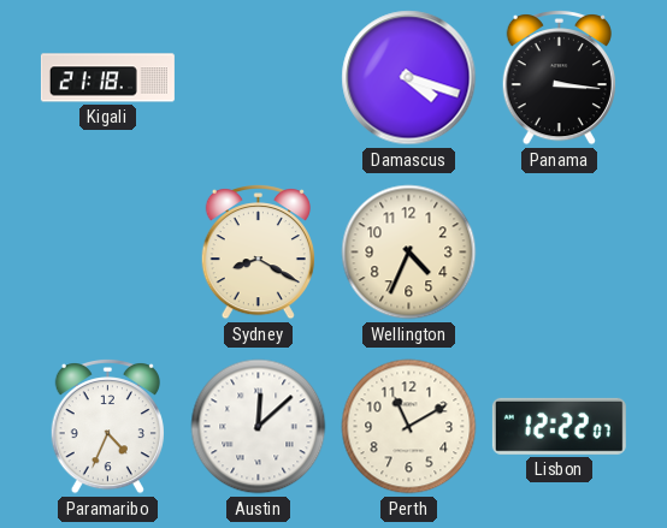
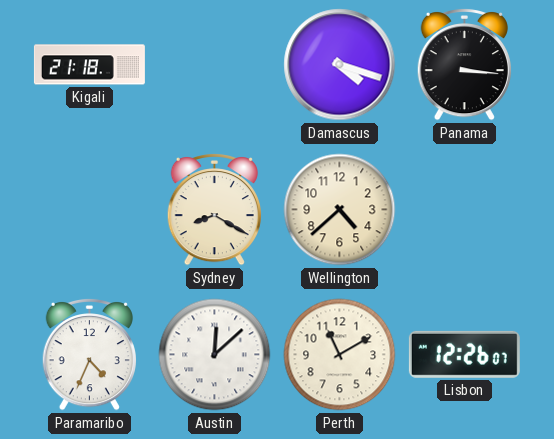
Wellington: 4:34 -> 4:38 (340, 210)
Lisbon: 12:22 -> 12:26 (464, 354)
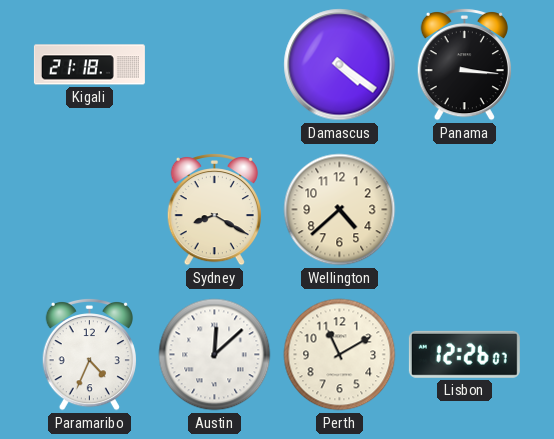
Damascus: 4:18 -> 4:21 (340, 65)
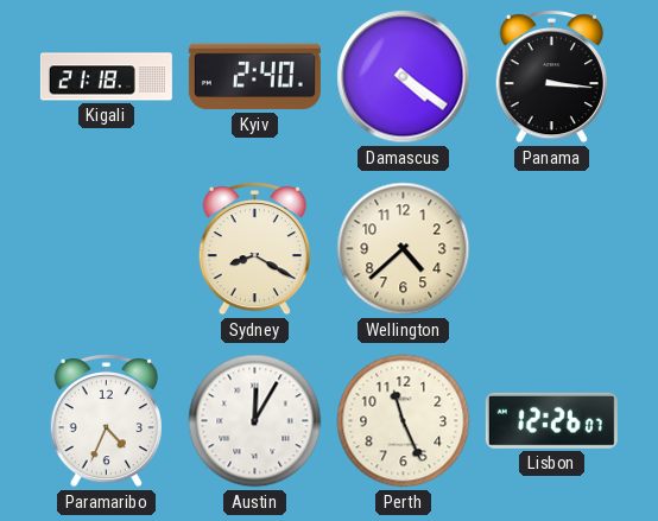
Kyiv: none -> 2:40 (254, 77)
Austin: 12:08 -> 12:05 (255, 421)
Perth: 11:10 -> 11:26 (404, 421)
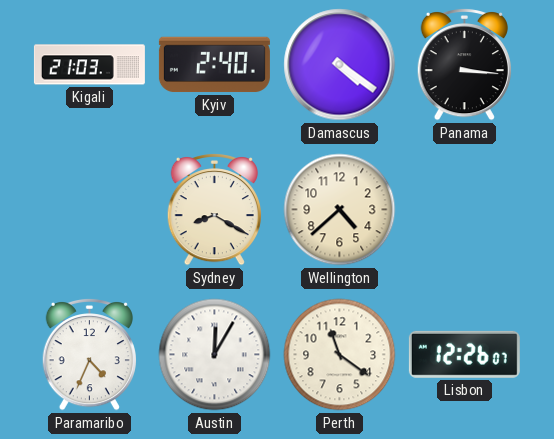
Kigali: 21:18 -> 21:03 (89, 65)
Perth: 11:26 -> 11:21 (340, 355)
